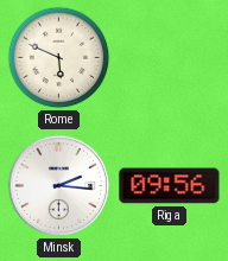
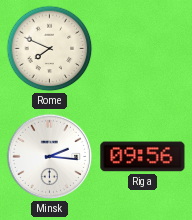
Rome: 5:49 -> 7:49 (50, 49)
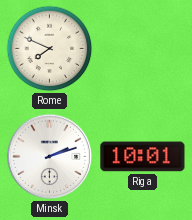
Minsk: 2:16 -> 2:12 (50, 157)
Riga: 09:56 -> 10:01 (143, 157)
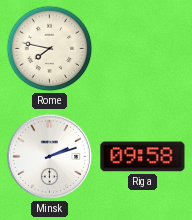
Rome: 7:49 -> 7:47 (50, 49)
Riga: 10:01 -> 09:58 (143, 157)
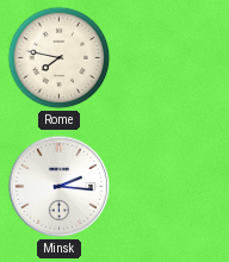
Minsk: 2:12 -> 2:16 (60, 187)
Riga: 09:58 -> none (143, 157)
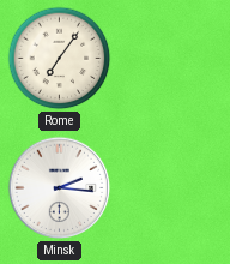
Rome: 7:47 -> 7:06 (60, 59)
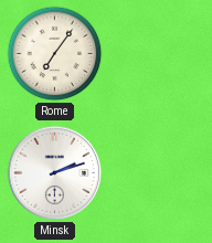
Minsk: 2:16 -> 2:12 (55, 173)
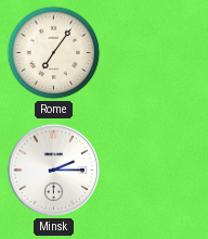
Minsk: 2:12 -> 2:15 (54, 171)
